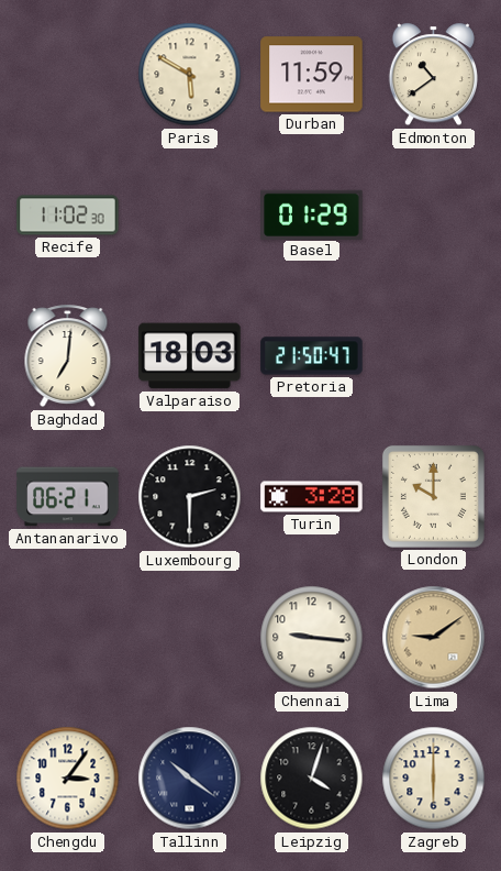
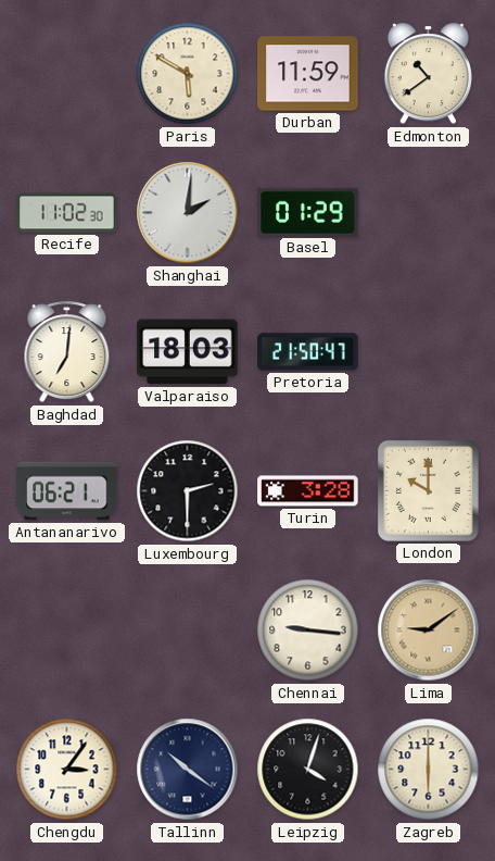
Shanghai: none -> 2:01 (188, 213)
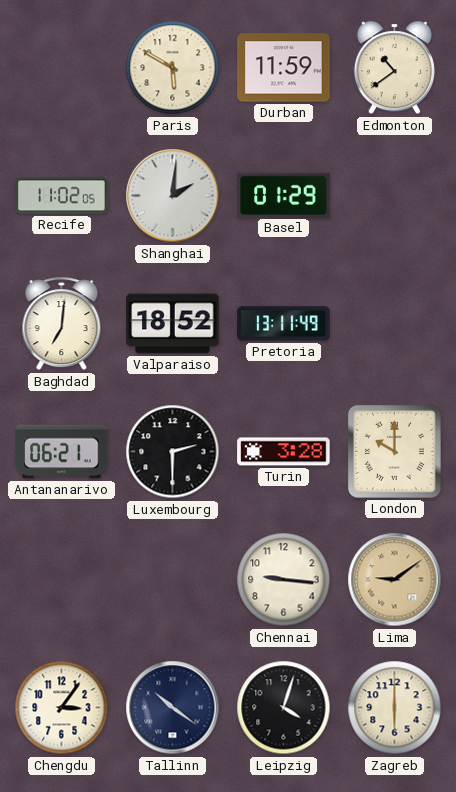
Recife: 11:02:30 -> 11:02:05 (62, 196)
Valparaiso: 18:03 -> 18:52 (173, 324)
Pretoria: 21:50 -> 13:11 (284, 324)
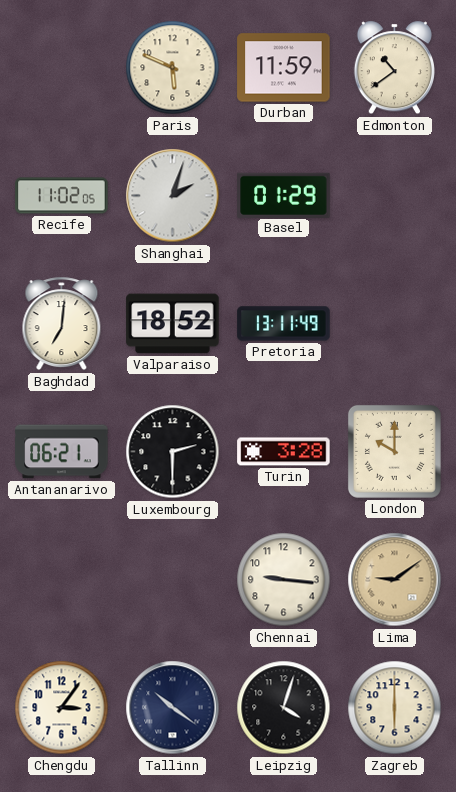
Paris: 5:50 -> 5:49 (173, 68)
Shanghai: 2:01 -> 2:03 (173, 196)
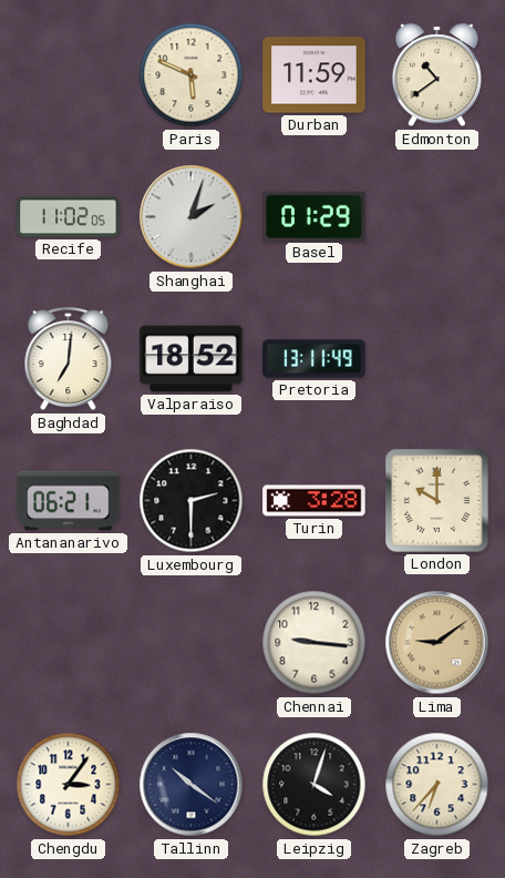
Zagreb: 6:00 -> 6:37 (437, 785)
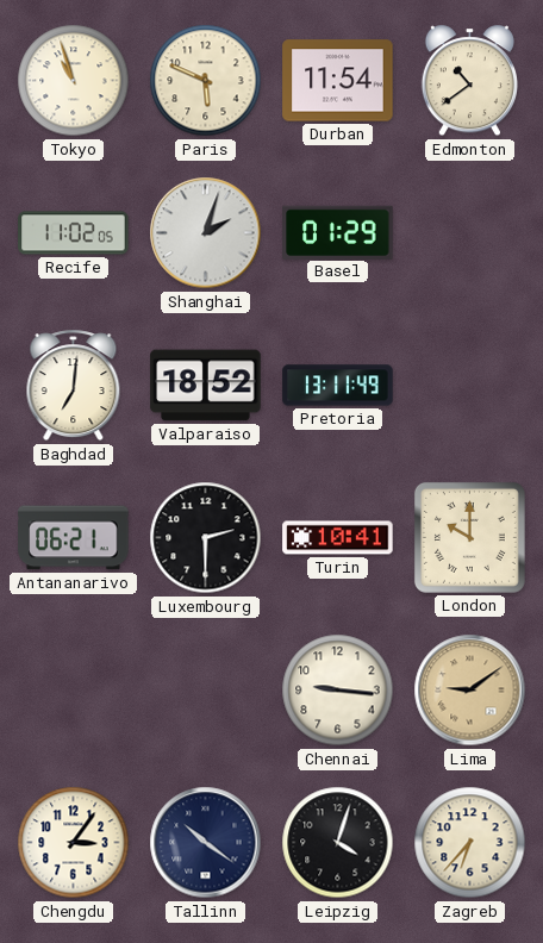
Tokyo: none -> 10:57 (74, 81)
Durban: 11:59 -> 11:54 (338, 81)
Turin: 3:28 -> 10:41 (338, 538)
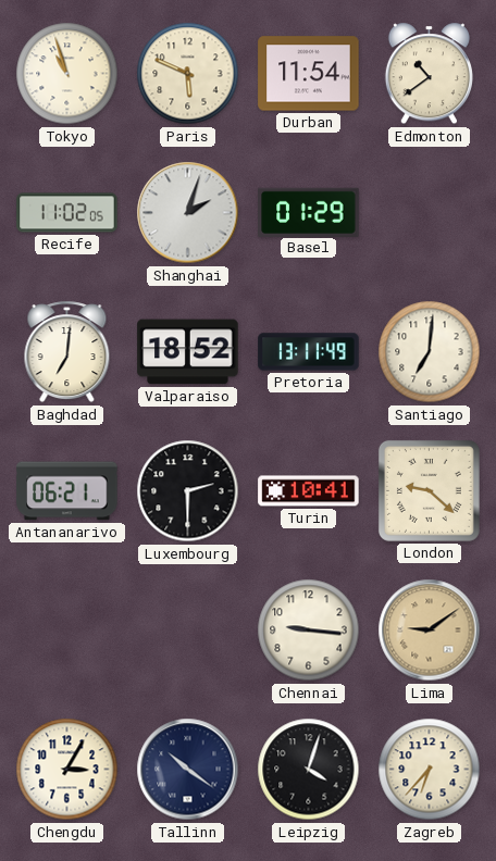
Santiago: none -> 7:01 (430, 352)
London: 10:00 -> 9:22 (429, 490)
Chengdu: 3:06 -> 3:05 (67, 770)
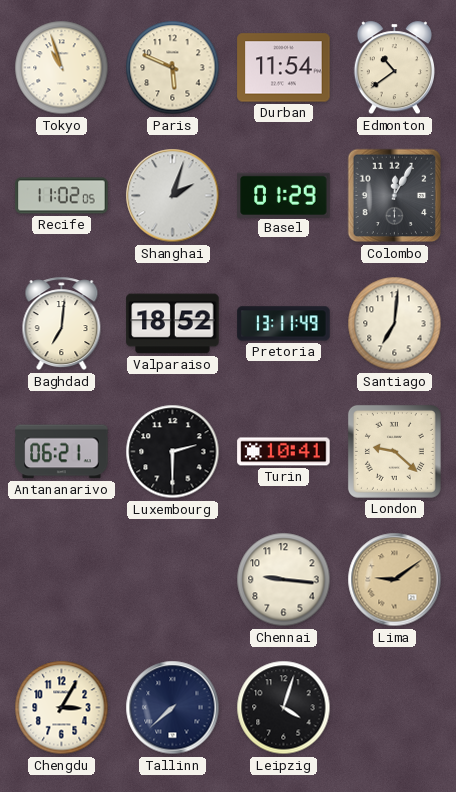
Colombo: none -> 12:05 (395, 196)
Tallinn: 10:21 -> 7:38 (173, 708)
Zagreb: 6:37 -> none (430, 770)
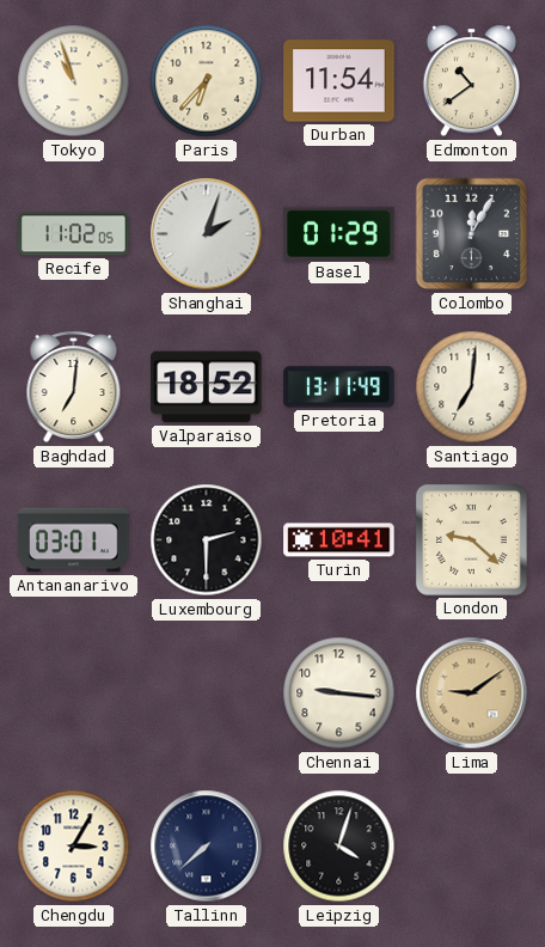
Paris: 5:49 -> 6:37 (207, 81)
Antananarivo: 06:21 -> 03:01 (74, 540)
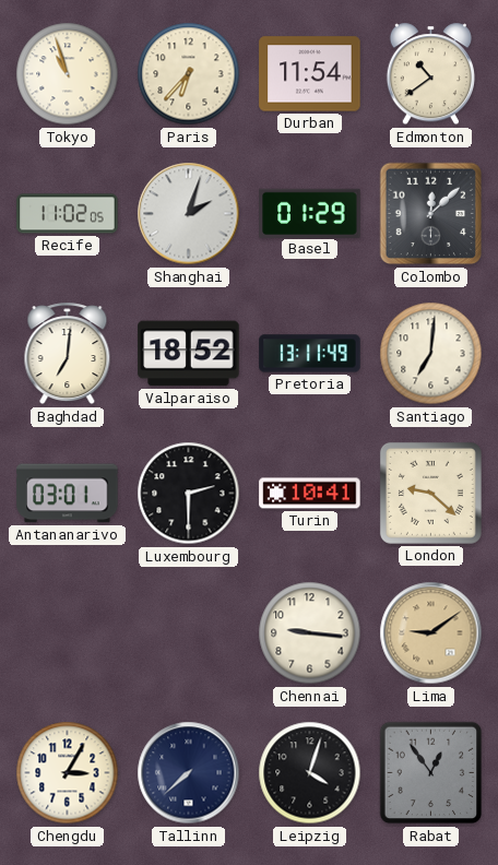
Colombo: 12:05 -> 12:08 (431, 214)
Rabat: none -> 12:54 (431, 773)
